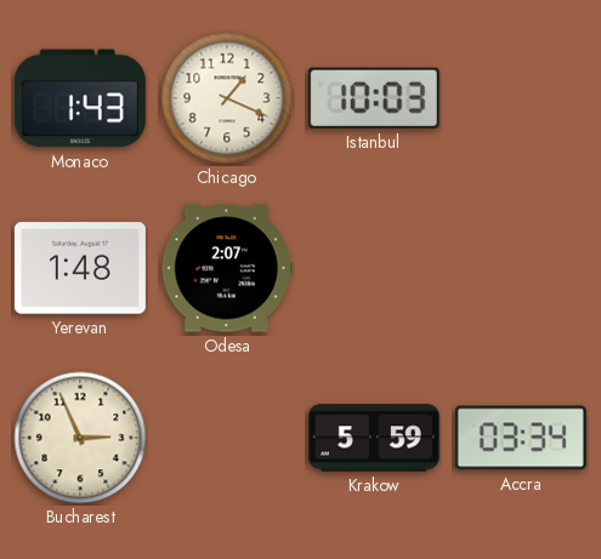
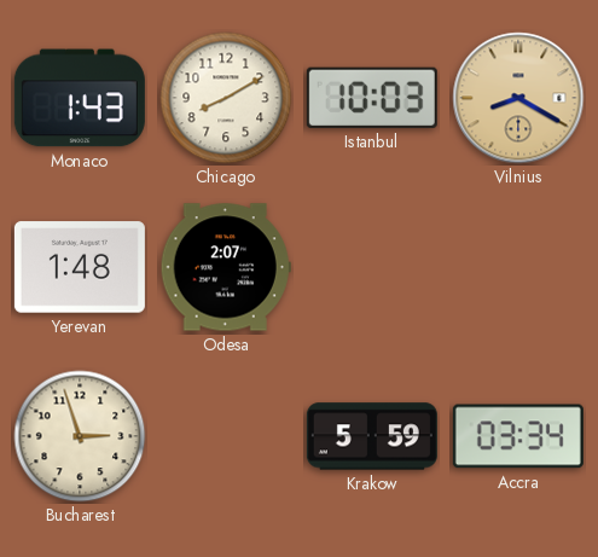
Chicago: 1:19 -> 8:10 (226, 98)
Vilnius: none -> 8:20 (518, 98)
Bucharest: 2:56 -> 2:57 (80, 436)
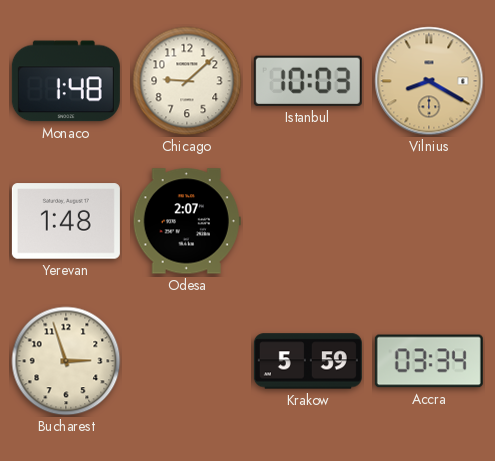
Monaco: 1:43 -> 1:48 (66, 81)
Chicago: 8:10 -> 9:08 (187, 81)
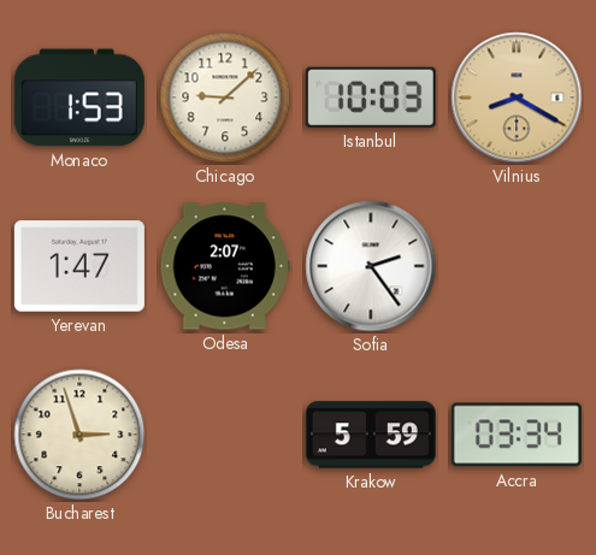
Monaco: 1:48 -> 1:53 (79, 98)
Yerevan: 1:48 -> 1:47 (79, 266)
Sofia: none -> 2:24 (371, 266)
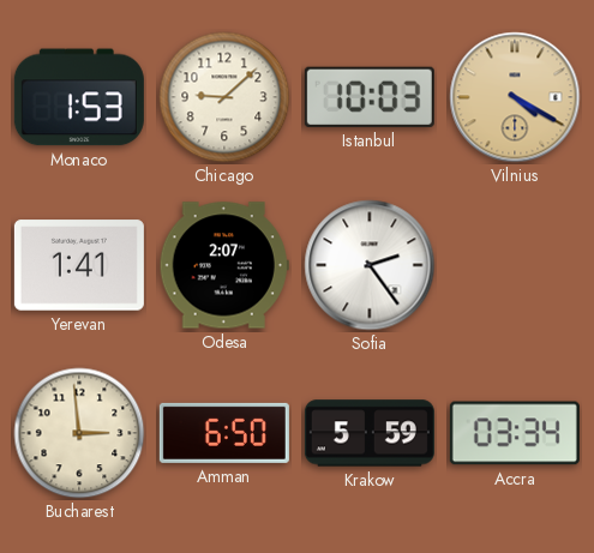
Vilnius: 8:20 -> 4:20 (515, 97)
Yerevan: 1:47 -> 1:41 (79, 265)
Bucharest: 2:57 -> 2:59 (79, 433)
Amman: none -> 6:50 (224, 433)
